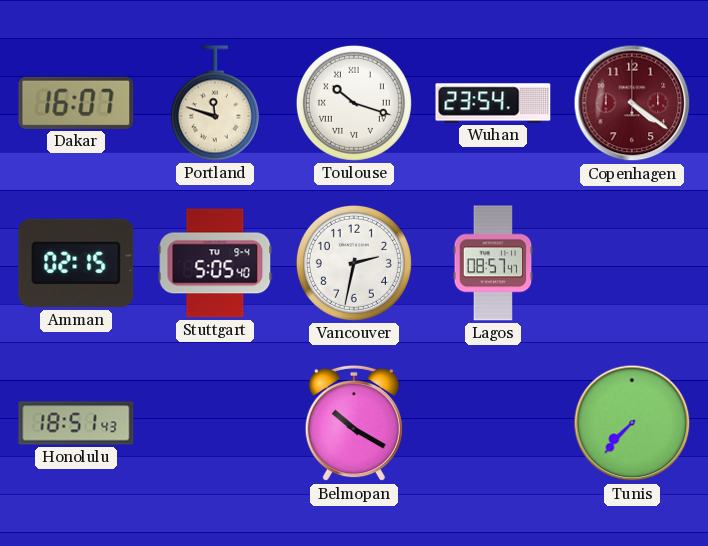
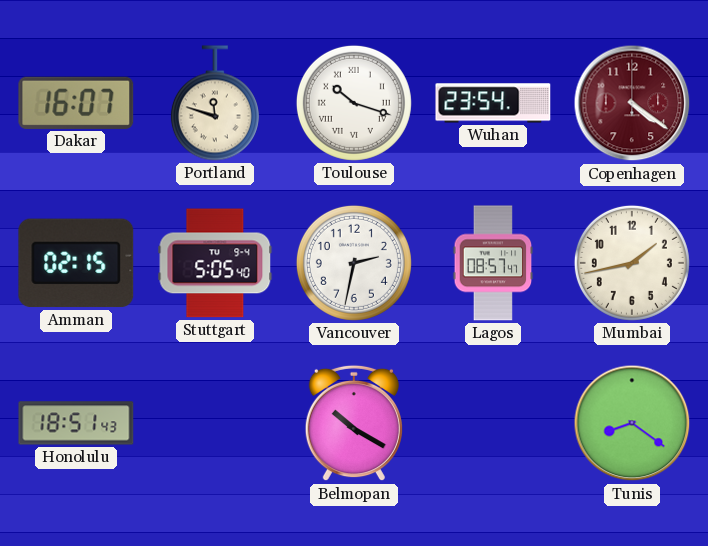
Mumbai: none -> 1:43 (632, 263)
Tunis: 7:37 -> 8:21 (632, 423)
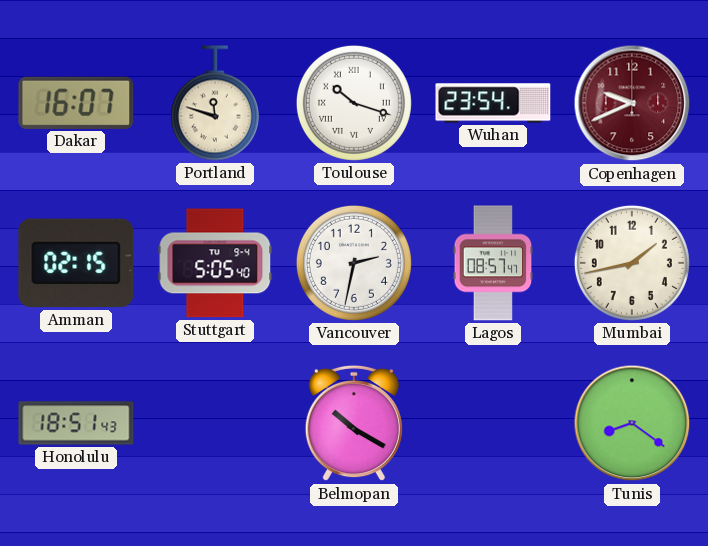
Copenhagen: 4:21 -> 9:41 (632, 103)
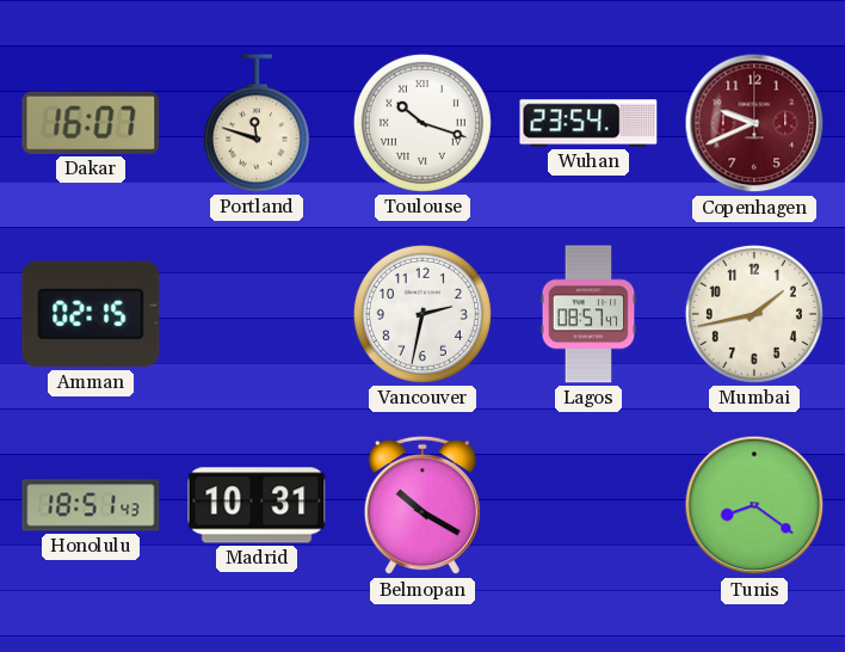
Stuttgart: 5:05 -> none (215, 263)
Madrid: none -> 10:31 (257, 505)
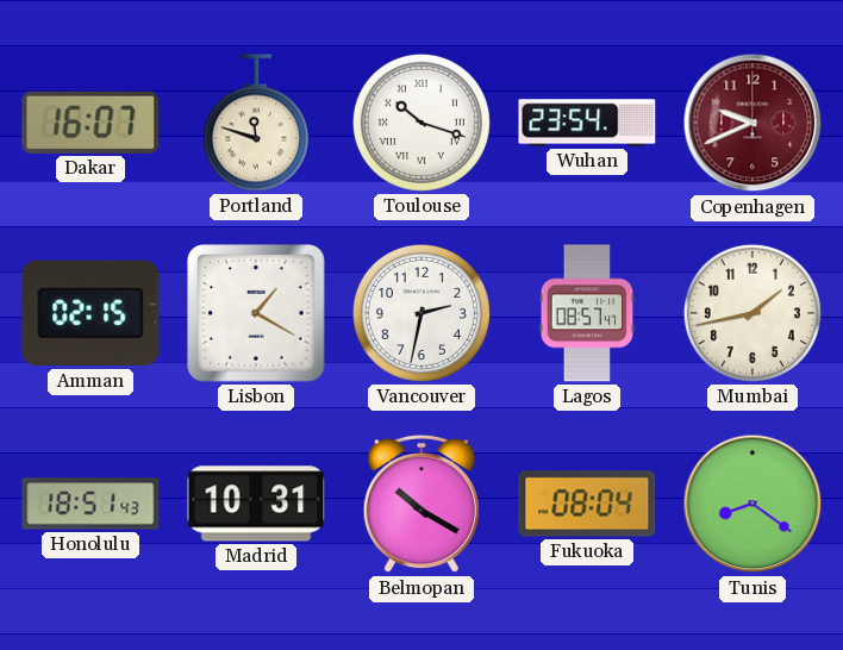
Lisbon: none -> 1:20 (256, 313)
Fukuoka: none -> 08:04 (587, 504)
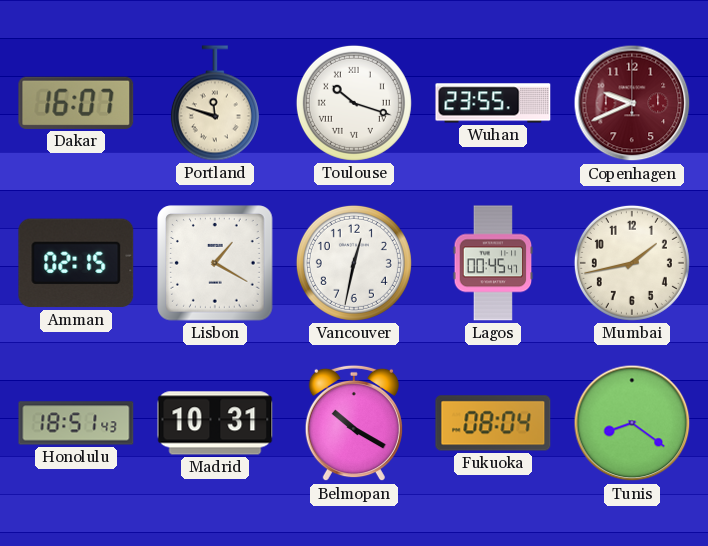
Wuhan: 23:54 -> 23:55 (493, 103)
Vancouver: 2:32 -> 12:32 (354, 263)
Lagos: 08:57 -> 00:45 (493, 263)
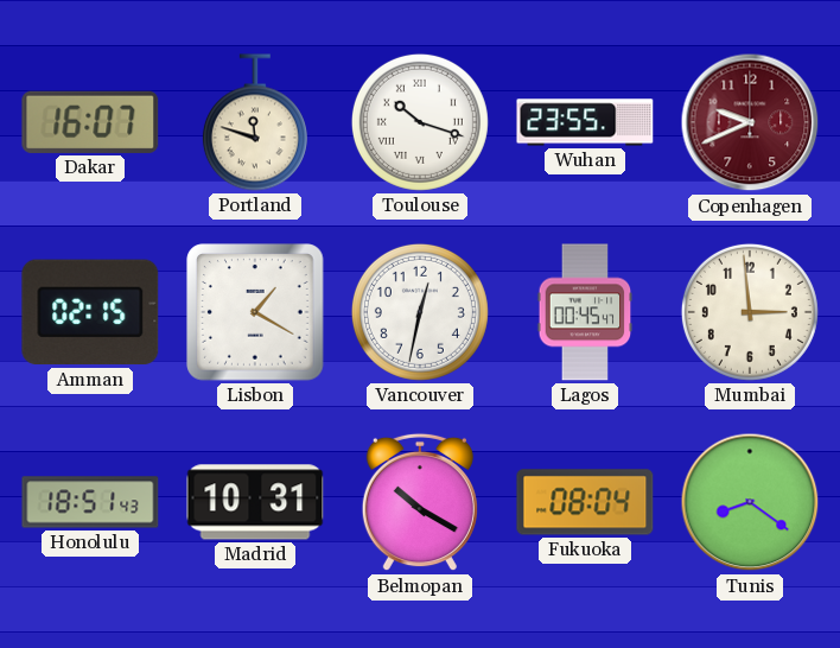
Mumbai: 1:43 -> 2:59 (750, 312)
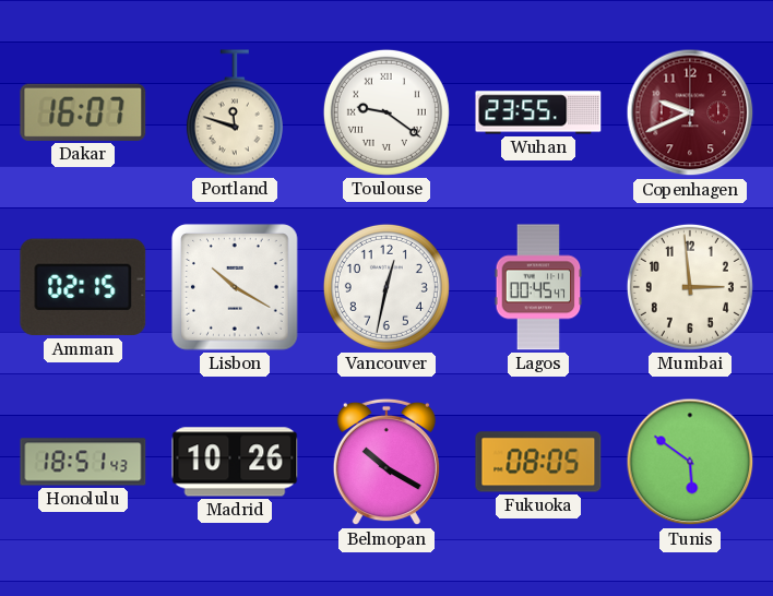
Toulouse: 10:18 -> 9:21 (386, 112)
Lisbon: 1:20 -> 10:20 (235, 287)
Madrid: 10:31 -> 10:26 (235, 462)
Fukuoka: 08:04 -> 08:05 (538, 462)
Tunis: 8:21 -> 5:51 (690, 462)
